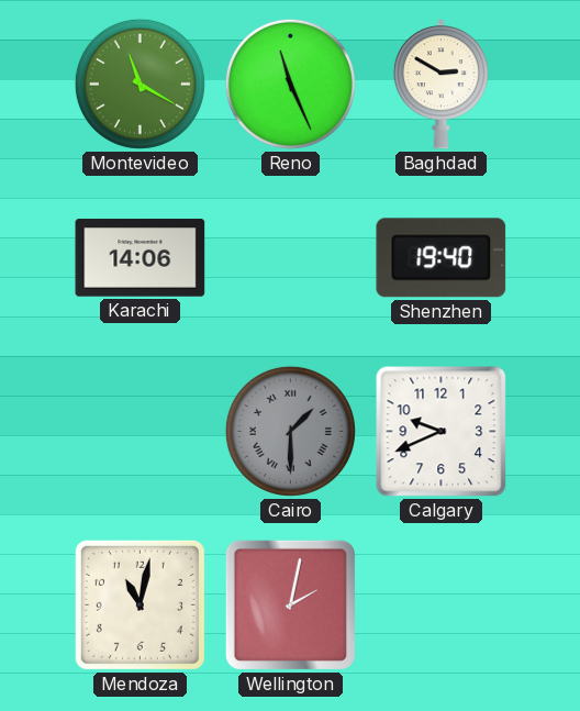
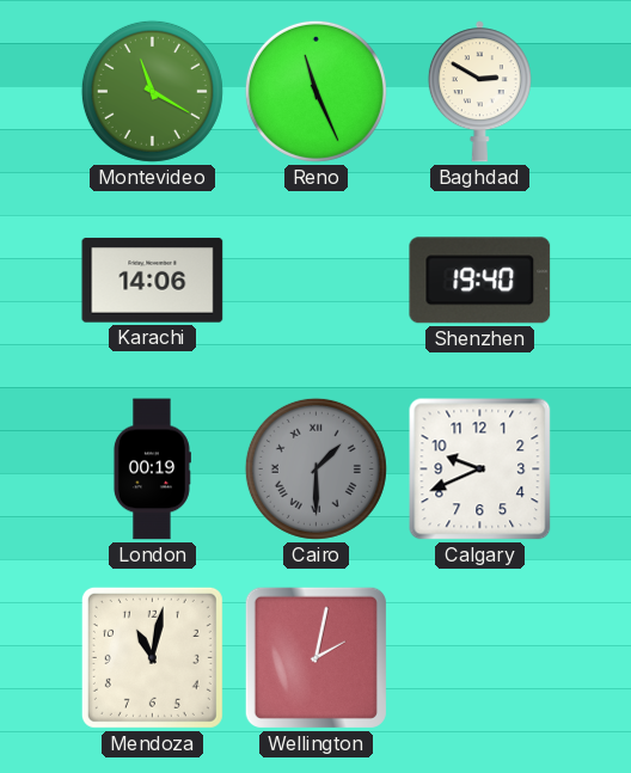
London: none -> 00:19 (152, 470)
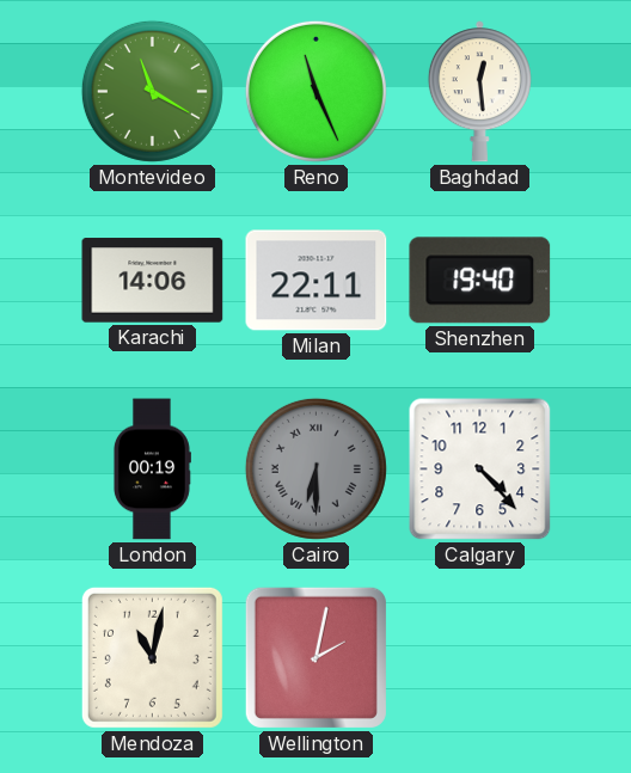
Baghdad: 2:50 -> 12:29 (479, 92)
Milan: none -> 22:11 (317, 281)
Cairo: 1:30 -> 6:30 (315, 468)
Calgary: 9:41 -> 4:23 (480, 470)
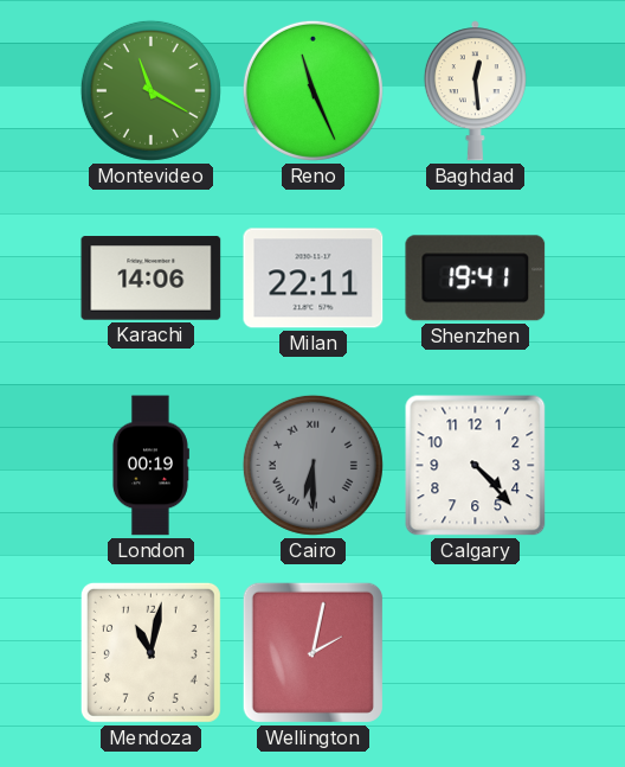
Shenzhen: 19:40 -> 19:41 (476, 279)
